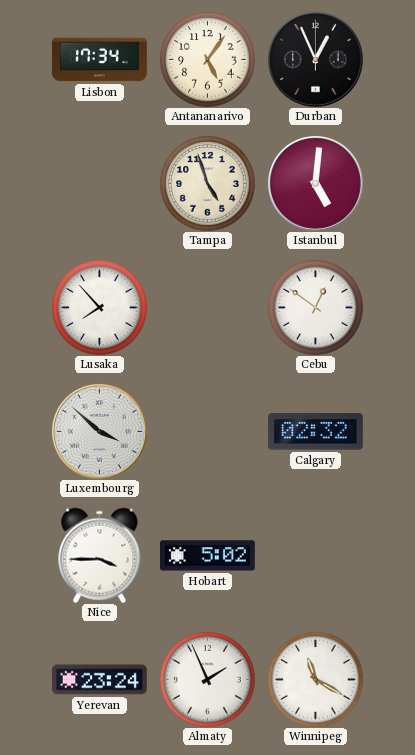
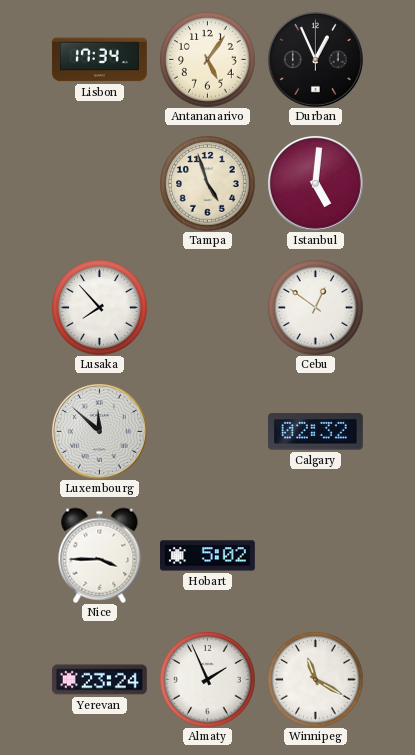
Luxembourg: 3:52 -> 11:52 (99, 431)
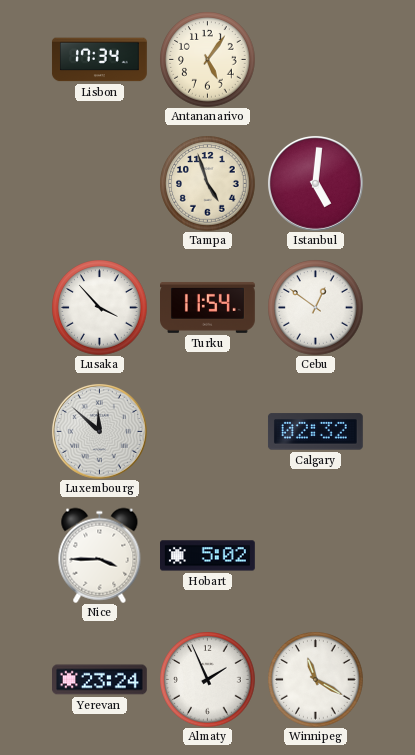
Durban: 12:56 -> none (315, 59)
Lusaka: 7:53 -> 3:53 (99, 307)
Turku: none -> 11:54 (208, 307)
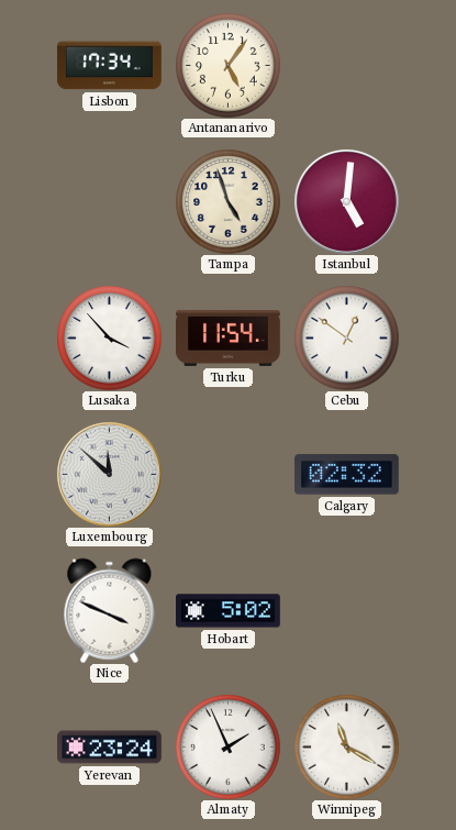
Nice: 3:45 -> 3:49 (110, 610)
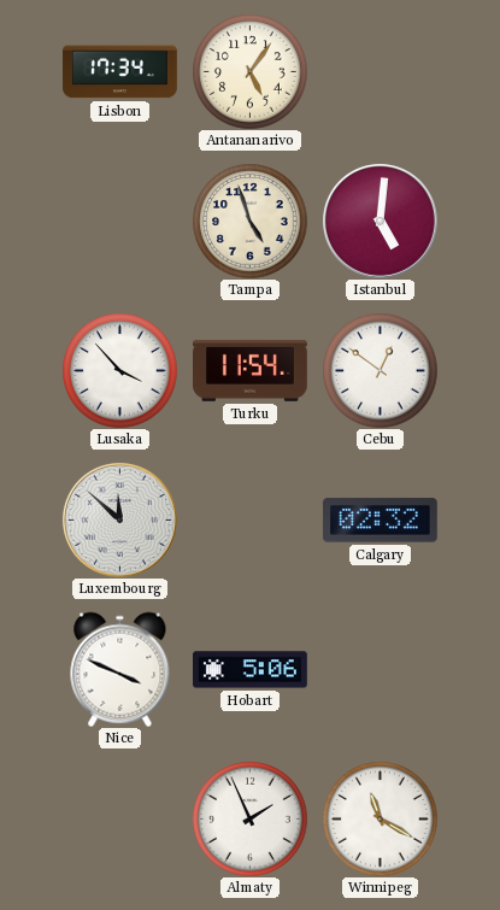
Hobart: 5:02 -> 5:06 (251, 670)
Yerevan: 23:24 -> none (110, 748)
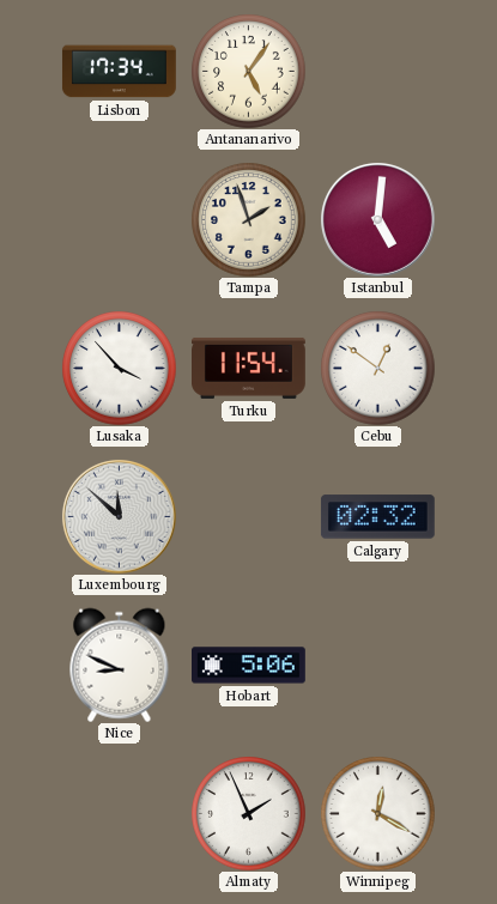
Tampa: 4:57 -> 1:57 (248, 219)
Nice: 3:49 -> 8:49 (120, 665)
Winnipeg: 11:20 -> 12:20 (377, 813)
